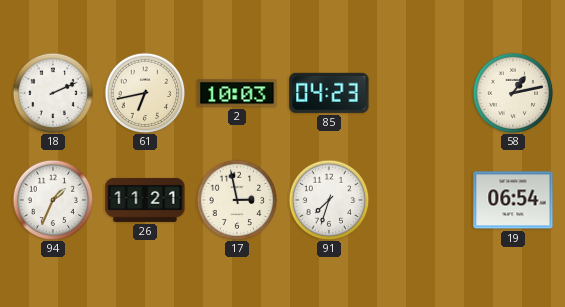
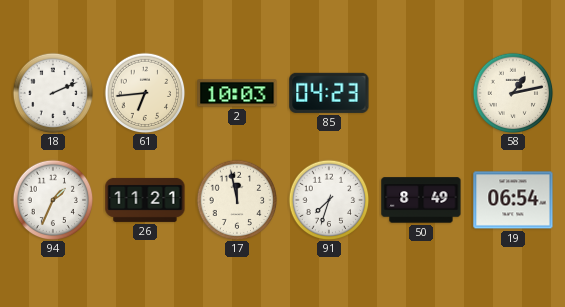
61: 6:43 -> 6:44 (145, 93)
17: 2:58 -> 11:58 (237, 200)
50: none -> 8:49 (421, 200)
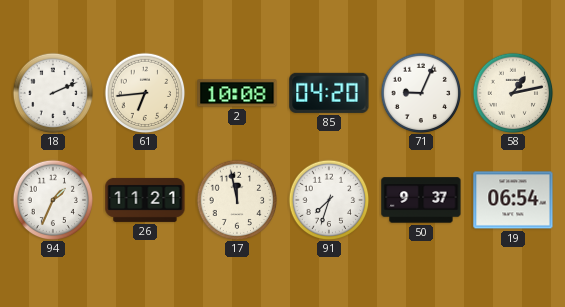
2: 10:03 -> 10:08 (237, 93)
85: 04:23 -> 04:20 (329, 93)
71: none -> 9:04 (421, 93)
50: 8:49 -> 9:37 (421, 200)
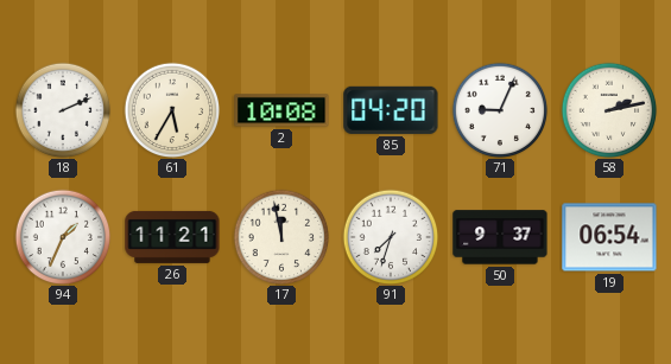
61: 6:44 -> 5:35 (172, 110)
58: 1:13 -> 2:13 (609, 110)
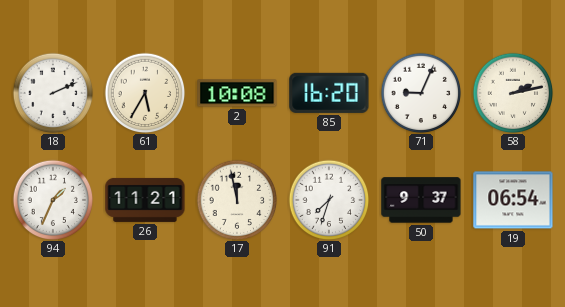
85: 04:20 -> 16:20 (329, 93)
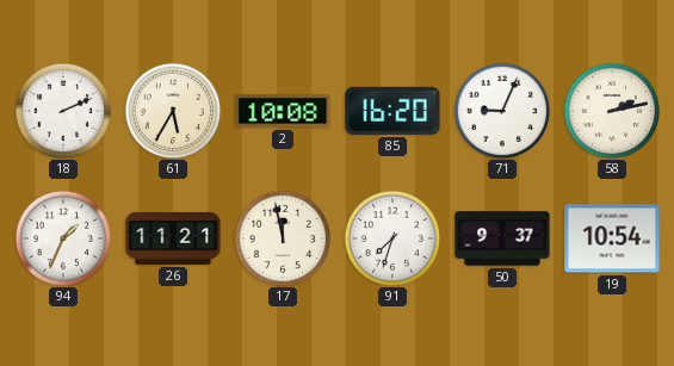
19: 06:54 -> 10:54 (612, 238)
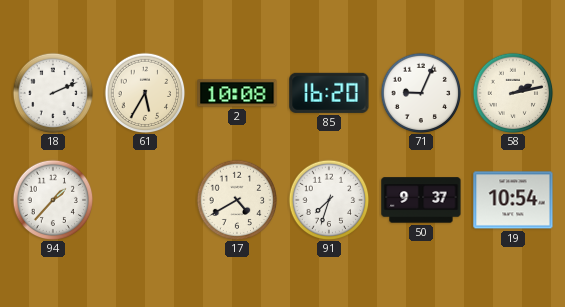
94: 1:34 -> 1:37 (53, 200)
26: 11:21 -> none (173, 238)
17: 11:58 -> 4:40 (237, 200)
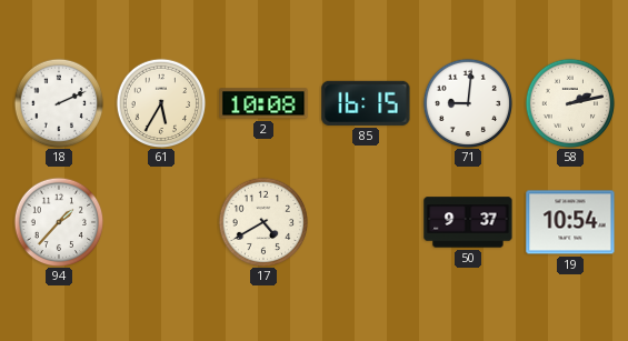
85: 16:20 -> 16:15 (366, 103)
71: 9:04 -> 9:01 (468, 103)
91: 7:33 -> none (329, 200)
